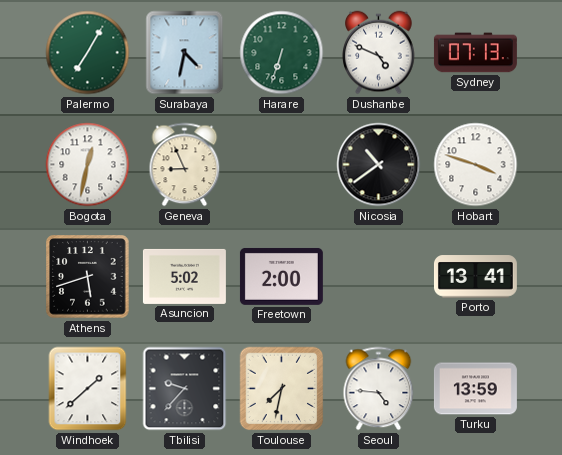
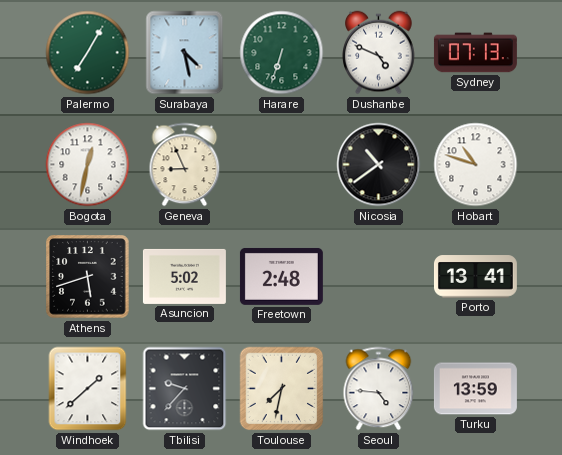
Surabaya: 4:32 -> 4:28 (185, 53)
Hobart: 3:48 -> 10:48 (476, 165)
Freetown: 2:00 -> 2:48 (281, 276)
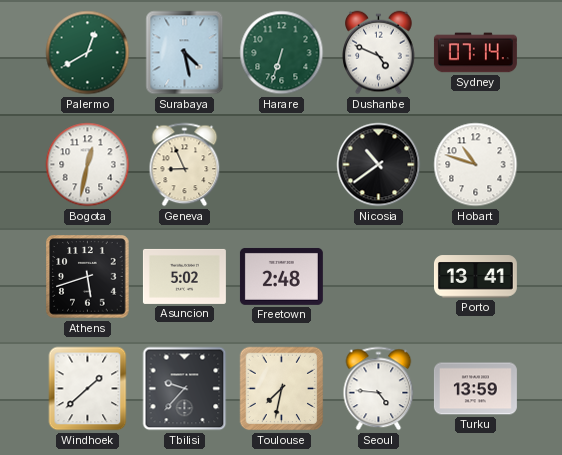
Palermo: 7:05 -> 12:40 (88, 53)
Sydney: 07:13 -> 07:14 (475, 53)
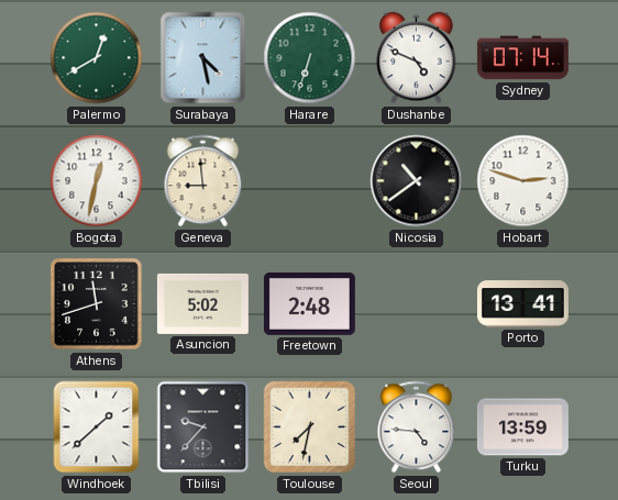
Geneva: 8:56 -> 8:59 (203, 181)
Hobart: 10:48 -> 2:48 (523, 181)
Athens: 5:42 -> 11:42 (97, 304)
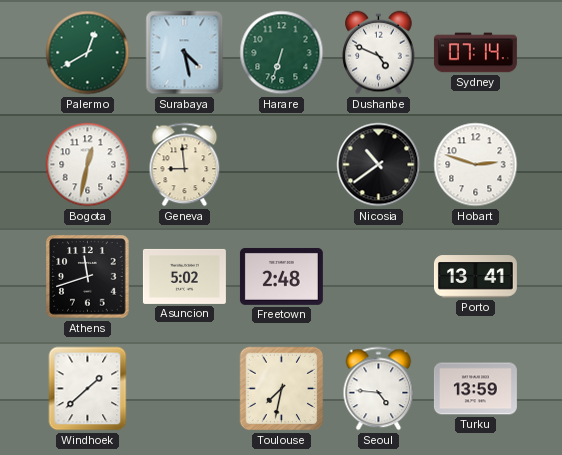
Tbilisi: 9:37 -> none (203, 427)
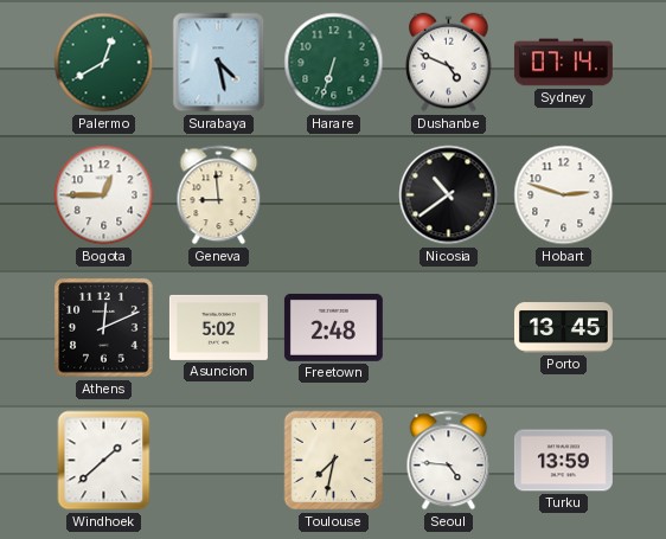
Bogota: 12:32 -> 12:45 (104, 195)
Athens: 11:42 -> 12:11 (104, 328)
Porto: 13:41 -> 13:45 (563, 328)
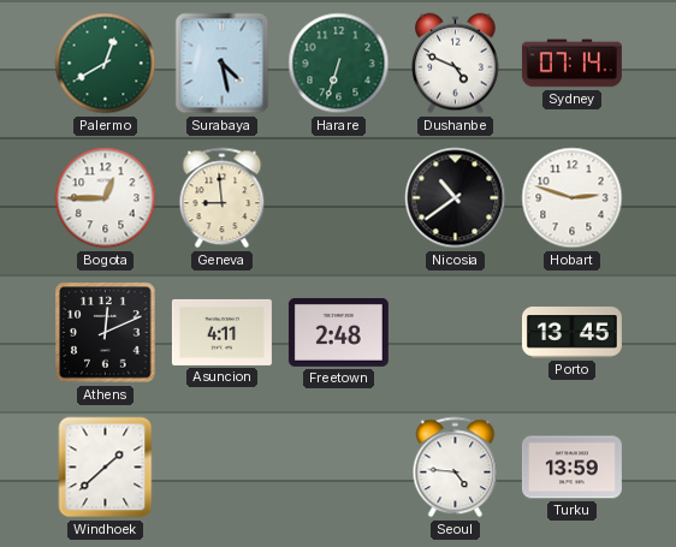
Asuncion: 5:02 -> 4:11 (221, 332)
Toulouse: 7:32 -> none (334, 461)
